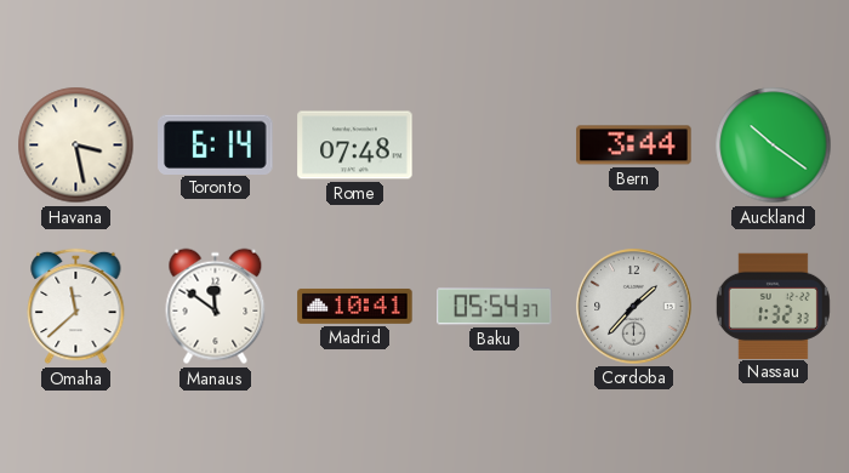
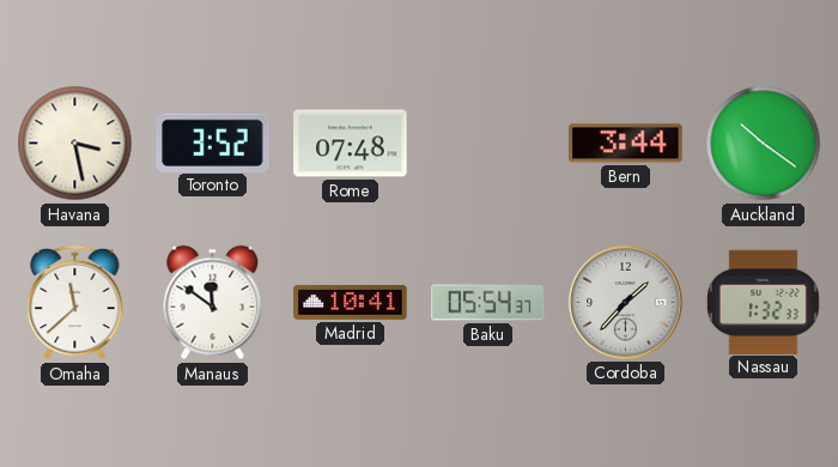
Toronto: 6:14 -> 3:52 (213, 142)
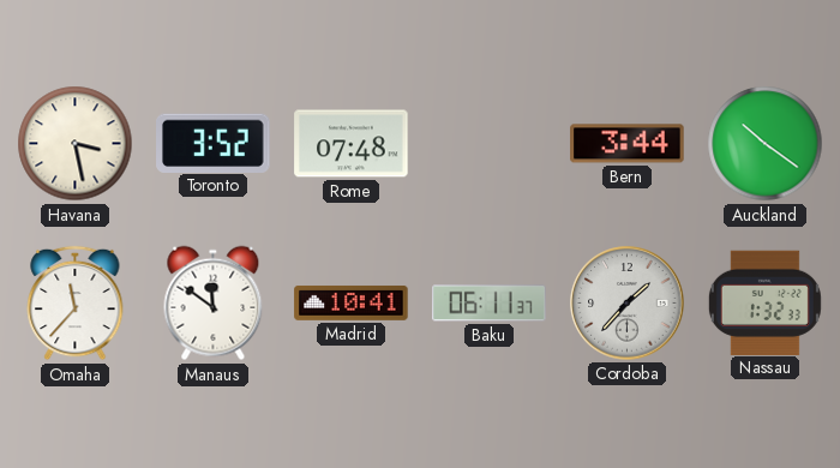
Omaha: 11:38 -> 11:37 (76, 304)
Baku: 05:54 -> 06:11 (490, 304)
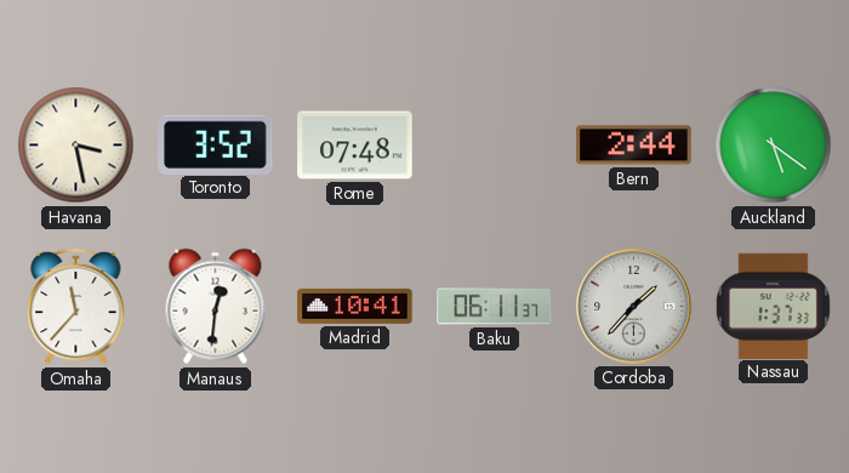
Bern: 3:44 -> 2:44 (634, 146)
Auckland: 10:21 -> 5:21 (774, 146)
Manaus: 11:51 -> 12:31 (216, 307)
Nassau: 1:32 -> 1:37 (773, 306)
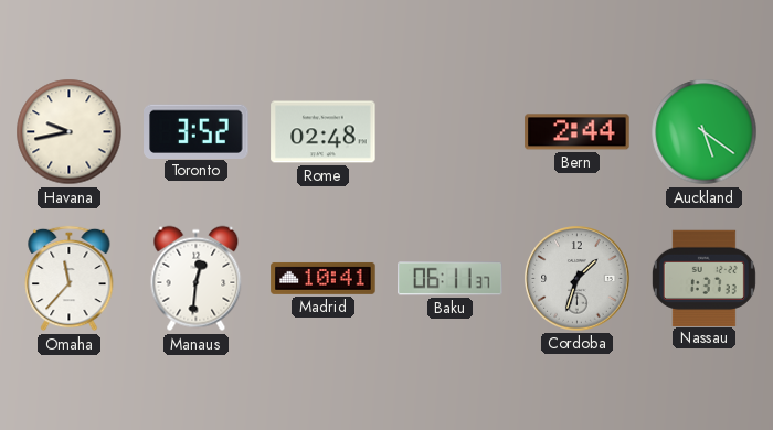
Havana: 3:28 -> 9:43 (70, 132)
Rome: 07:48 -> 02:48 (324, 132)
Cordoba: 1:37 -> 1:33 (578, 279)
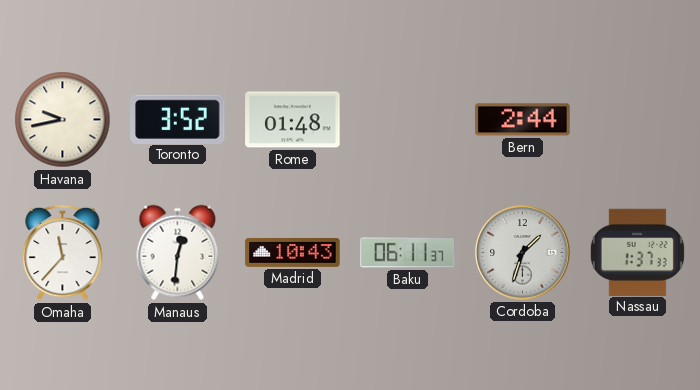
Rome: 02:48 -> 01:48 (293, 120)
Auckland: 5:21 -> none (705, 132)
Madrid: 10:41 -> 10:43 (293, 252)
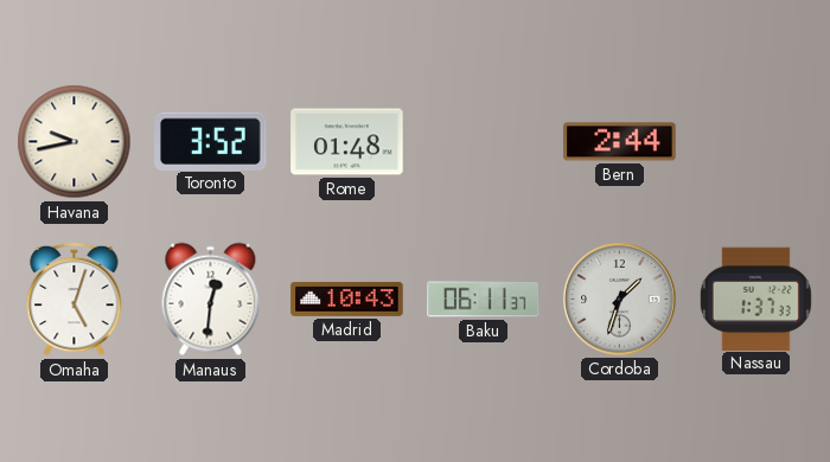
Omaha: 11:37 -> 5:03 (75, 300)
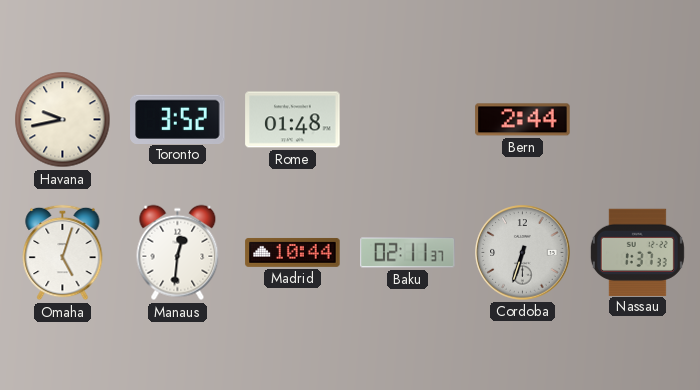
Madrid: 10:43 -> 10:44 (293, 252)
Baku: 06:11 -> 02:11 (408, 253)
Cordoba: 1:33 -> 6:33 (523, 253)
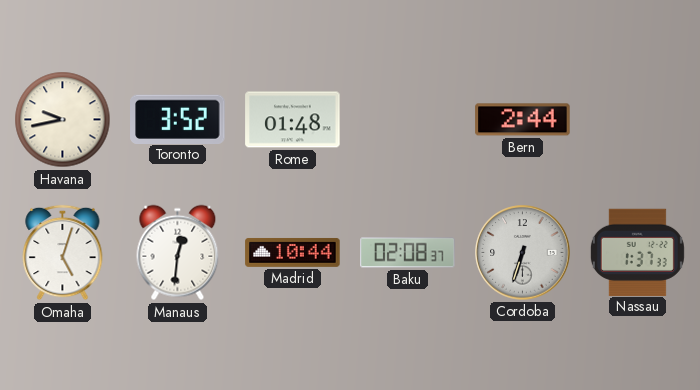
Baku: 02:11 -> 02:08 (408, 253)
